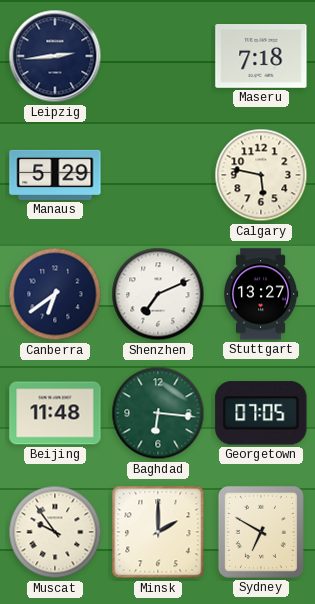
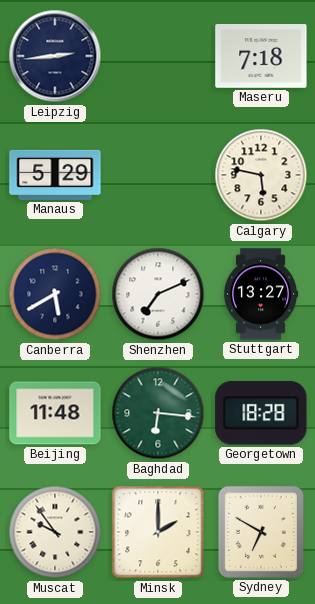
Canberra: 6:39 -> 5:40 (55, 294)
Georgetown: 07:05 -> 18:28 (261, 413)
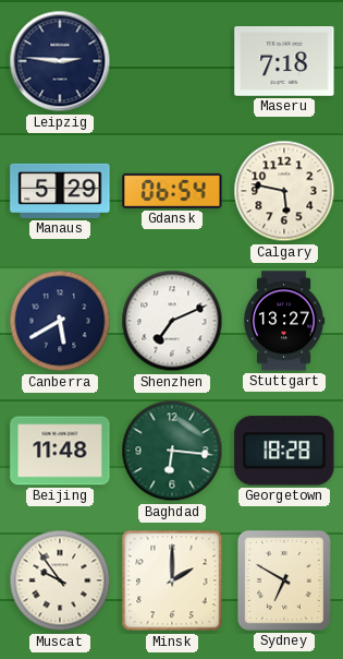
Leipzig: 2:44 -> 2:46 (60, 61)
Gdansk: none -> 06:54 (172, 191)
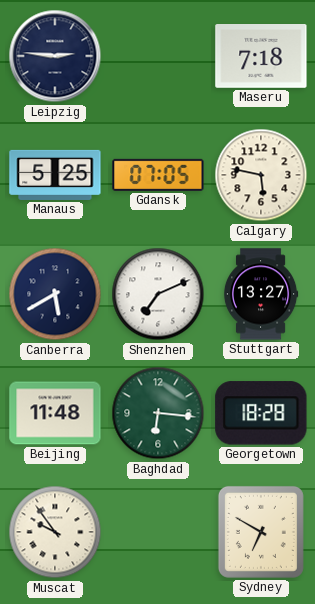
Manaus: 5:29 -> 5:25 (55, 175)
Gdansk: 06:54 -> 07:05 (158, 175)
Minsk: 2:00 -> none (172, 580)
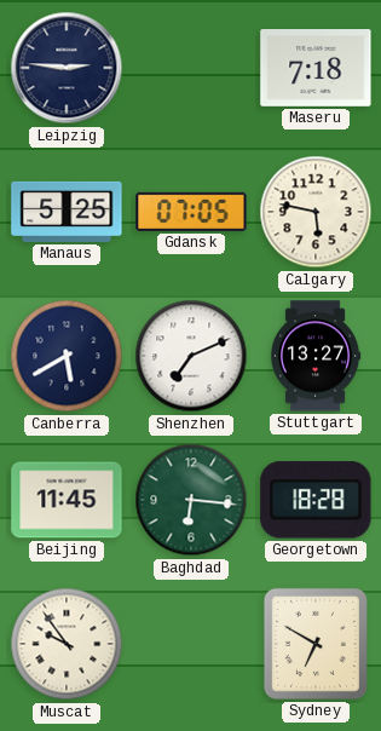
Beijing: 11:48 -> 11:45 (67, 500)
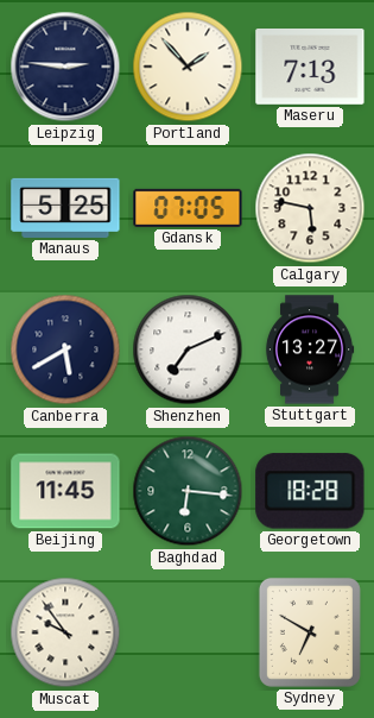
Portland: none -> 1:53 (188, 67)
Maseru: 7:18 -> 7:13 (310, 68)
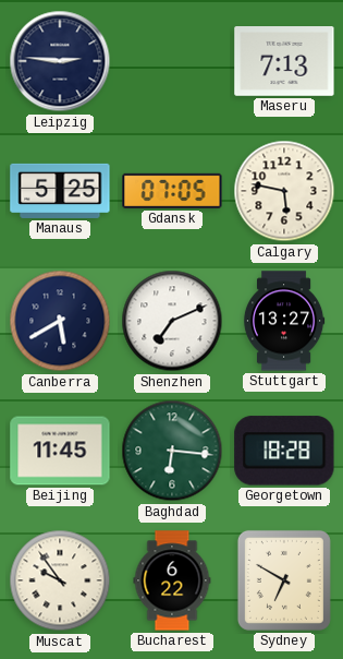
Portland: 1:53 -> none (188, 67)
Bucharest: none -> 6:22 (172, 580)
